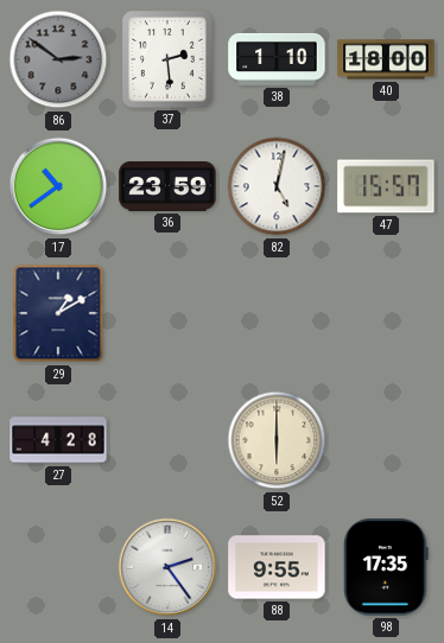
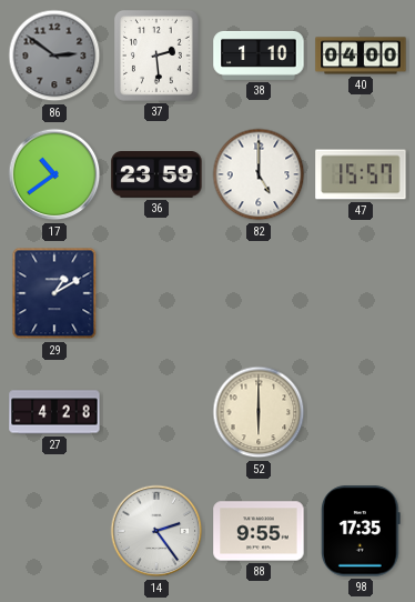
40: 18:00 -> 04:00 (361, 56)
82: 5:02 -> 5:00 (259, 174)
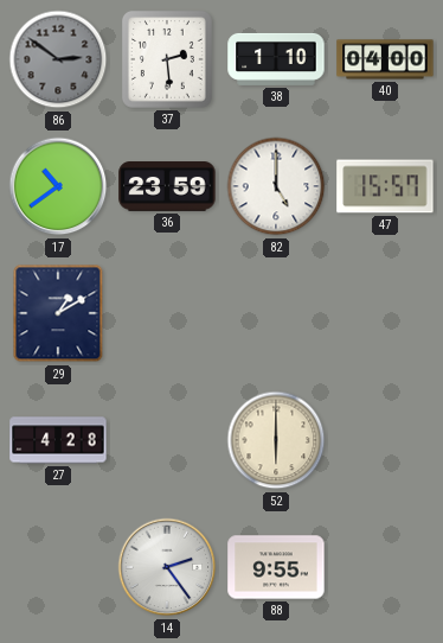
98: 17:35 -> none (361, 531)
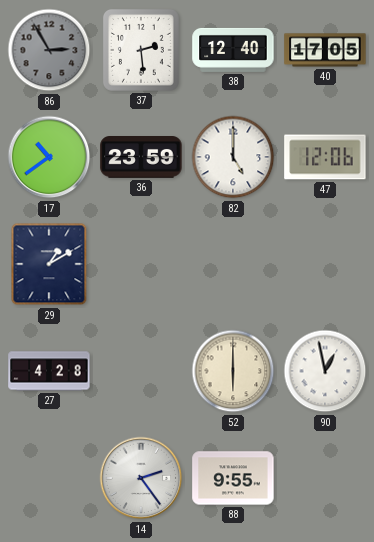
86: 2:51 -> 2:55 (49, 50)
38: 1:10 -> 12:40 (233, 50)
40: 04:00 -> 17:05 (325, 50)
47: 15:57 -> 12:06 (325, 157)
90: none -> 12:58 (325, 371)
